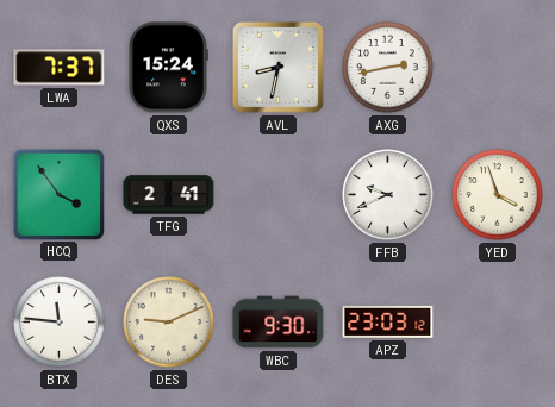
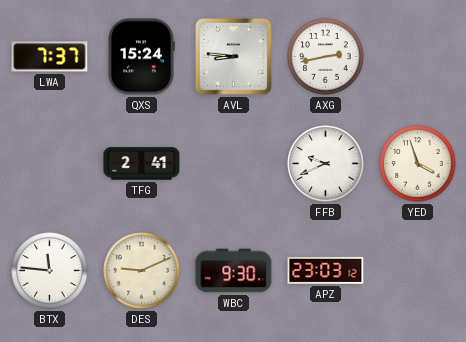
AVL: 8:32 -> 8:46 (233, 56)
HCQ: 3:54 -> none (58, 194)
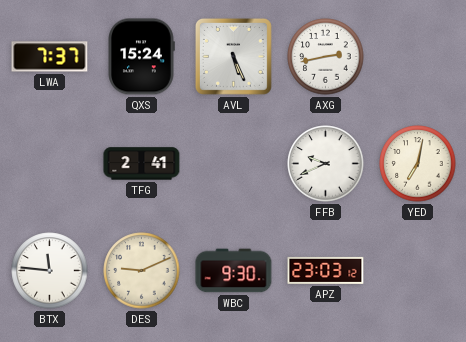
AVL: 8:46 -> 5:26 (233, 56)
YED: 3:57 -> 7:02 (418, 164)
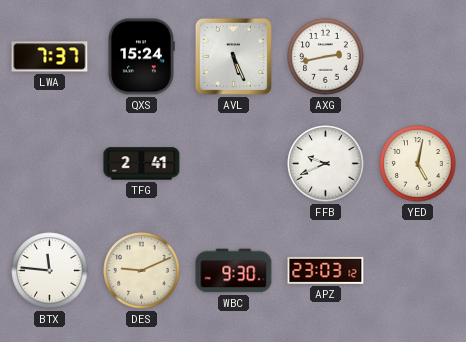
YED: 7:02 -> 5:02 (418, 164)
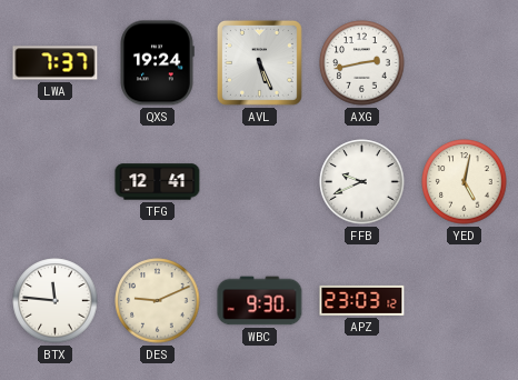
QXS: 15:24 -> 19:24 (157, 63)
TFG: 2:41 -> 12:41 (158, 182)
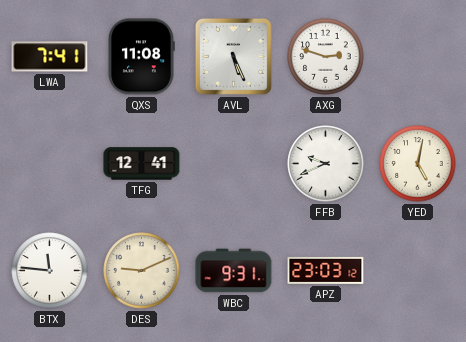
LWA: 7:37 -> 7:41 (50, 57)
QXS: 19:24 -> 11:08 (141, 57)
AXG: 2:43 -> 2:48 (326, 57)
WBC: 9:30 -> 9:31 (234, 271)
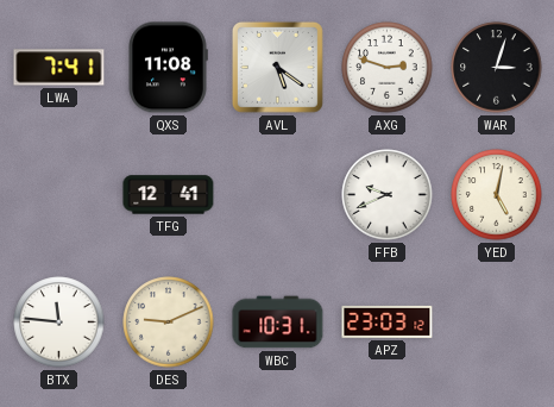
AVL: 5:26 -> 5:21 (277, 67)
WAR: none -> 3:03 (497, 68)
WBC: 9:31 -> 10:31 (278, 323)
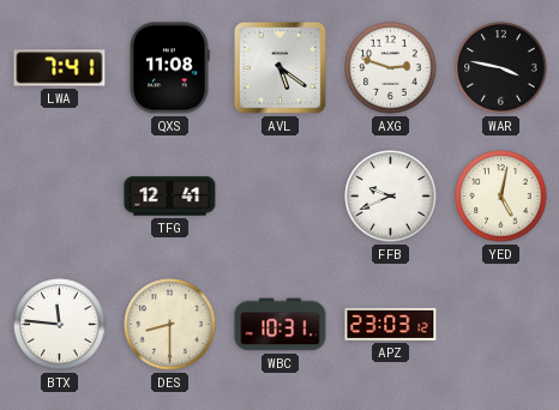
WAR: 3:03 -> 3:47 (501, 68)
DES: 9:11 -> 8:30 (170, 325)
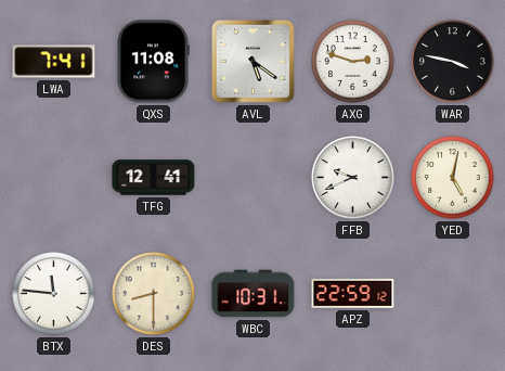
APZ: 23:03 -> 22:59 (353, 293)
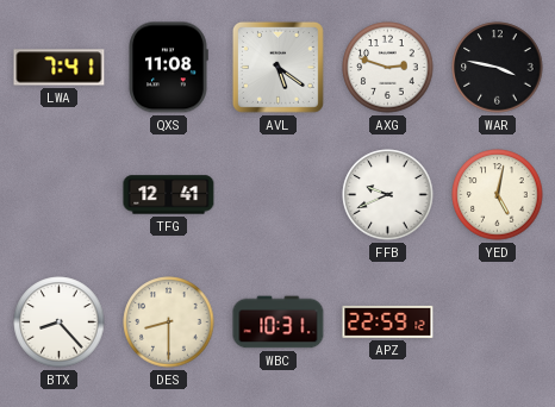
BTX: 11:46 -> 8:23 (60, 323)
